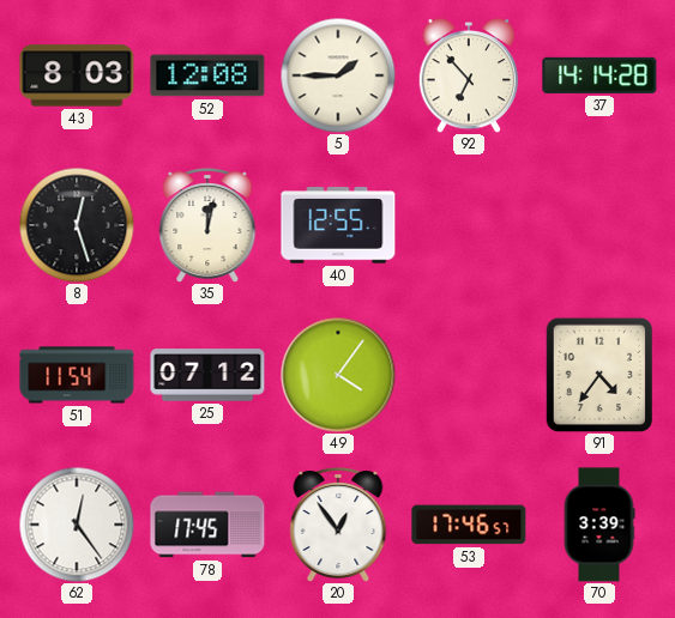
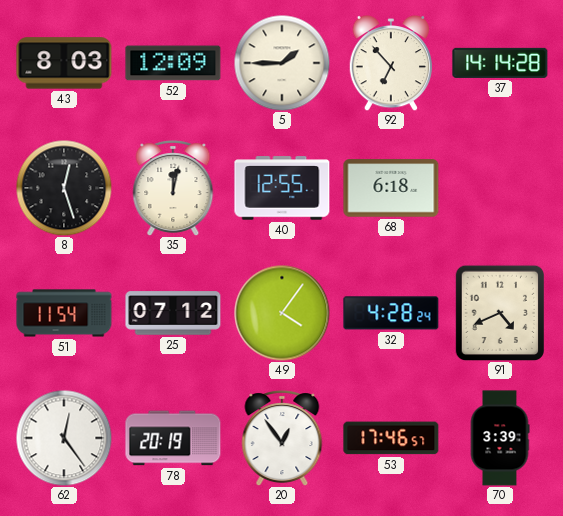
52: 12:08 -> 12:09 (173, 63)
68: none -> 6:18 (391, 188)
32: none -> 4:28 (391, 313)
91: 4:36 -> 4:41 (500, 313)
78: 17:45 -> 20:19 (173, 438)
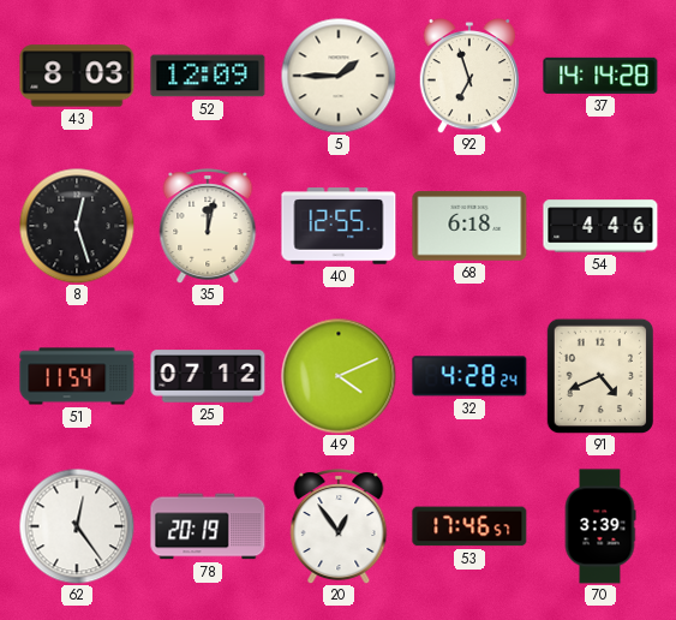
92: 6:53 -> 6:57 (468, 76)
54: none -> 4:46 (600, 226)
49: 4:06 -> 4:11 (339, 376)
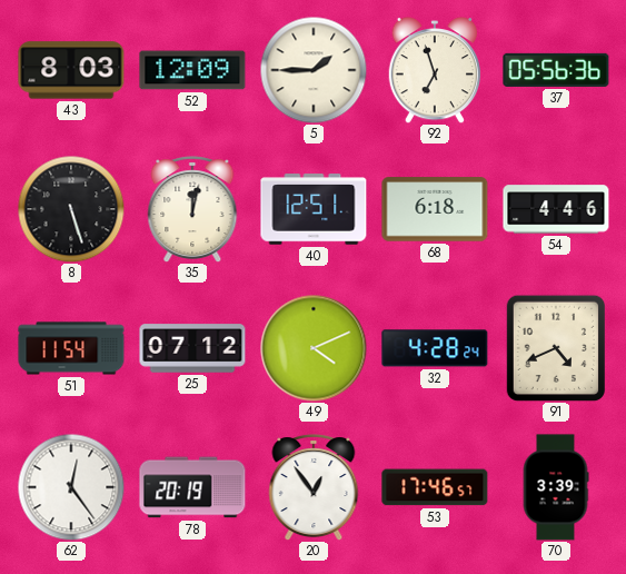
37: 14:14 -> 05:56 (556, 70)
8: 12:27 -> 5:27 (71, 209)
40: 12:55 -> 12:51 (314, 209)
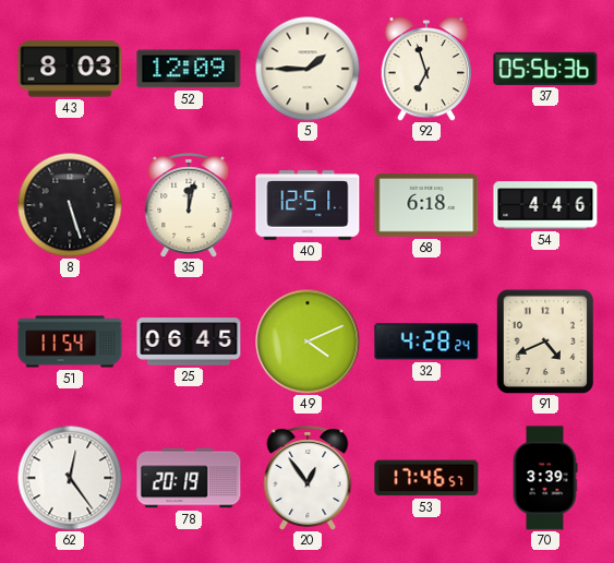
25: 07:12 -> 06:45 (189, 342)
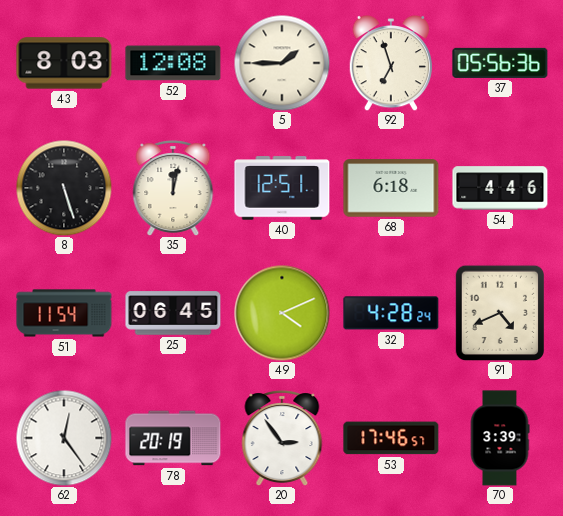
52: 12:09 -> 12:08 (173, 63)
20: 12:54 -> 2:54 (282, 438)
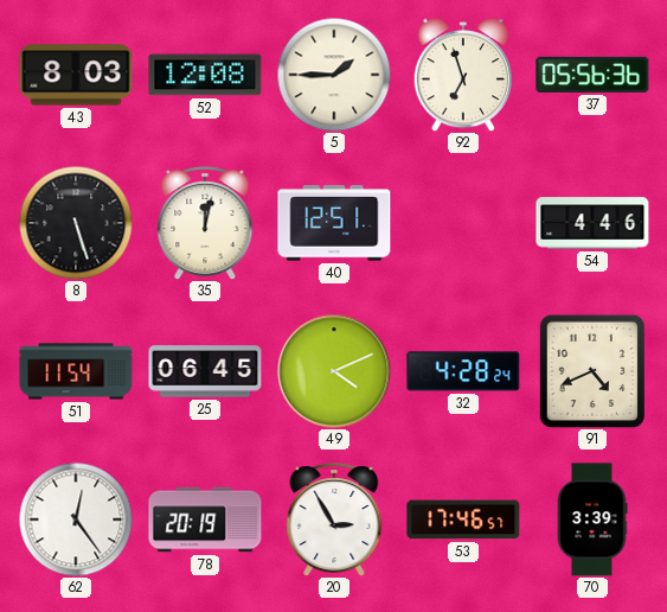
68: 6:18 -> none (391, 188)
20: 2:54 -> 2:55 (334, 519)
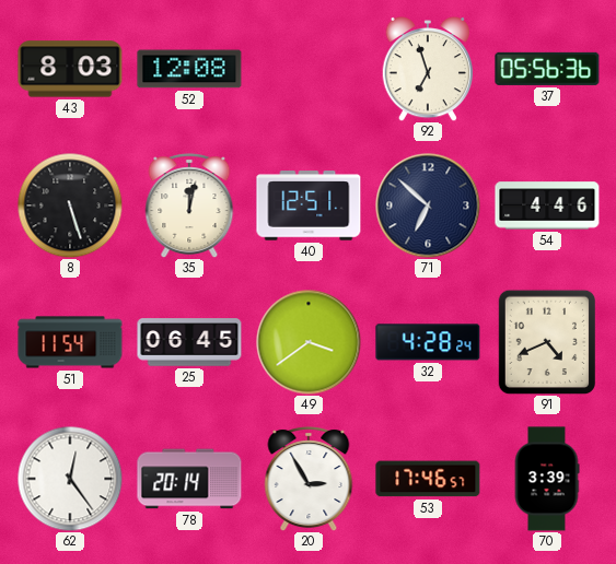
5: 1:45 -> none (334, 75)
71: none -> 6:52 (428, 205)
49: 4:11 -> 3:39 (309, 342)
78: 20:19 -> 20:14 (189, 479)
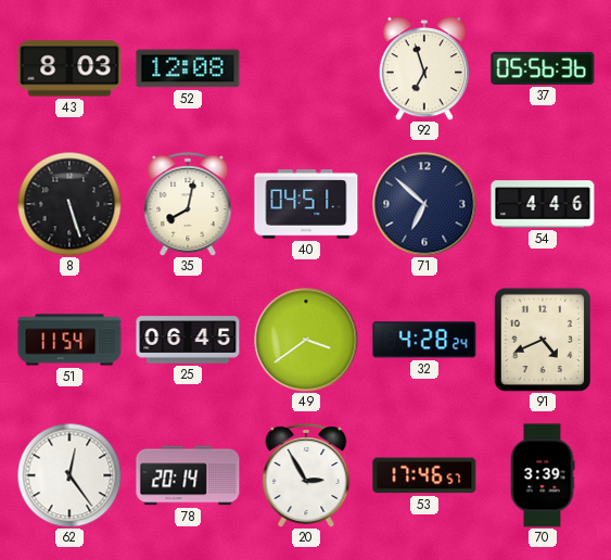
35: 12:02 -> 8:02 (188, 204)
40: 12:51 -> 04:51 (306, 204)
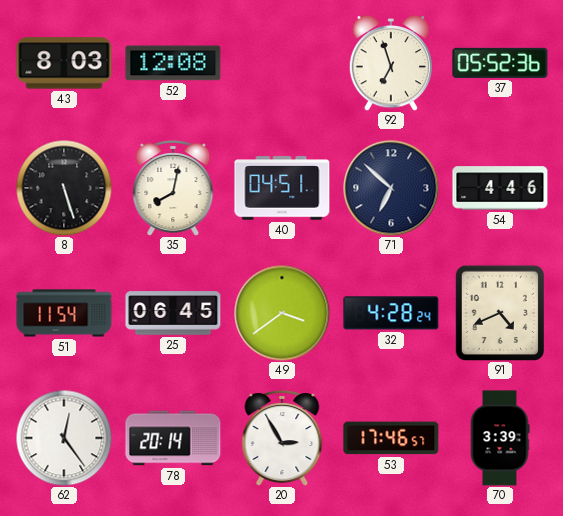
37: 05:56 -> 05:52 (500, 63)
